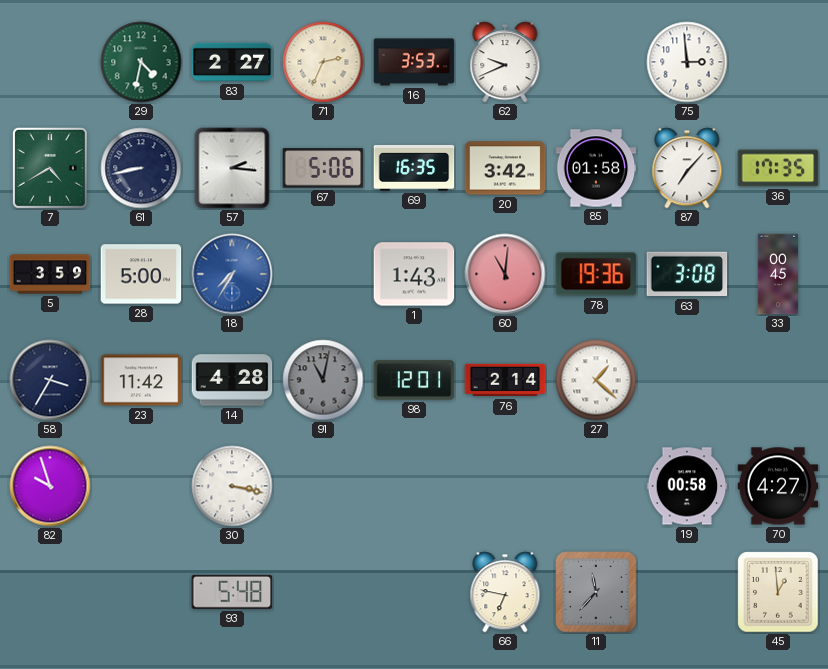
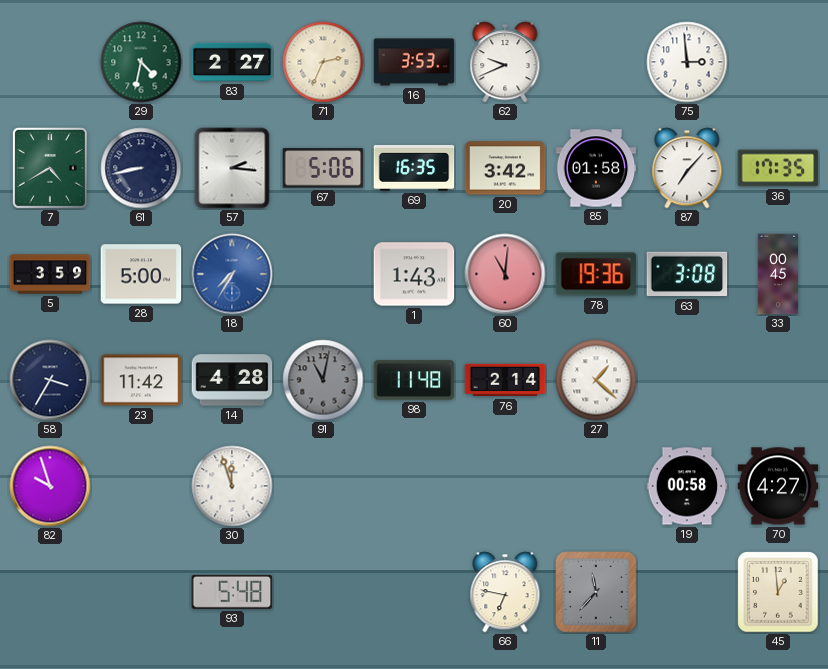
98: 12:01 -> 11:48 (414, 380)
30: 3:17 -> 11:57 (232, 486)
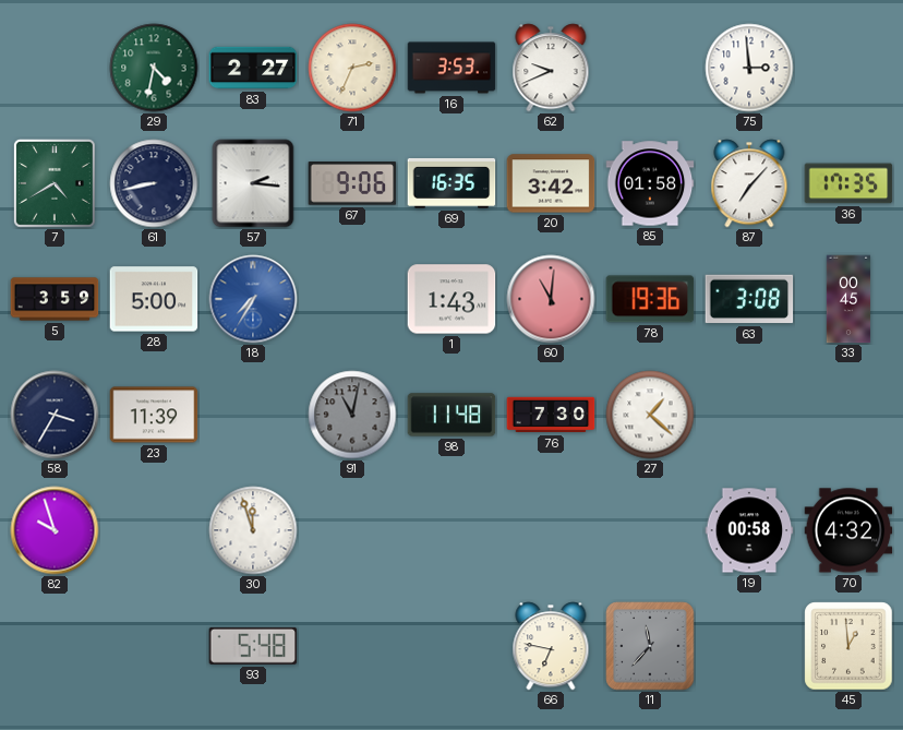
67: 5:06 -> 9:06 (352, 183)
23: 11:42 -> 11:39 (154, 415)
14: 4:28 -> none (232, 380)
76: 2:14 -> 7:30 (551, 415)
70: 4:27 -> 4:32 (848, 530)
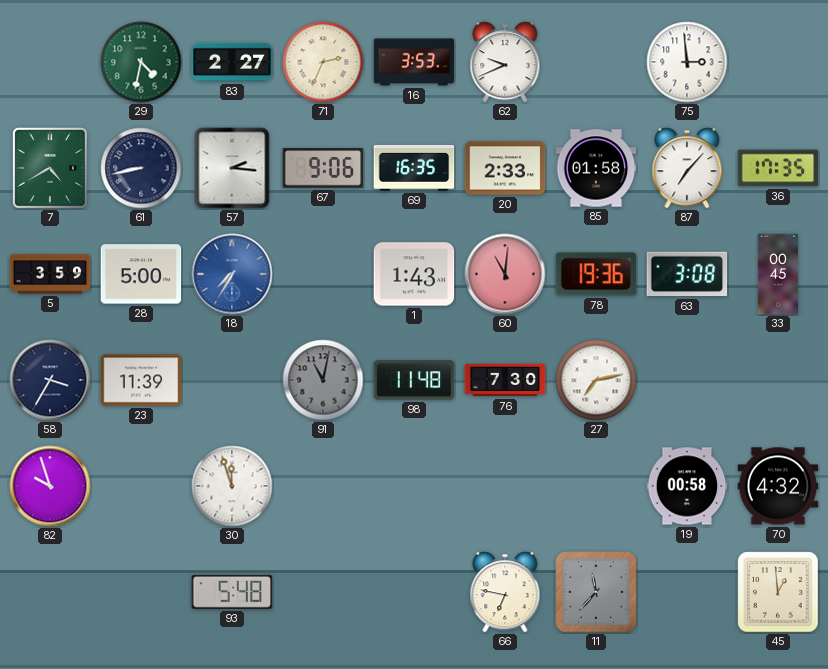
20: 3:42 -> 2:33 (505, 168)
27: 1:22 -> 7:13 (596, 380)
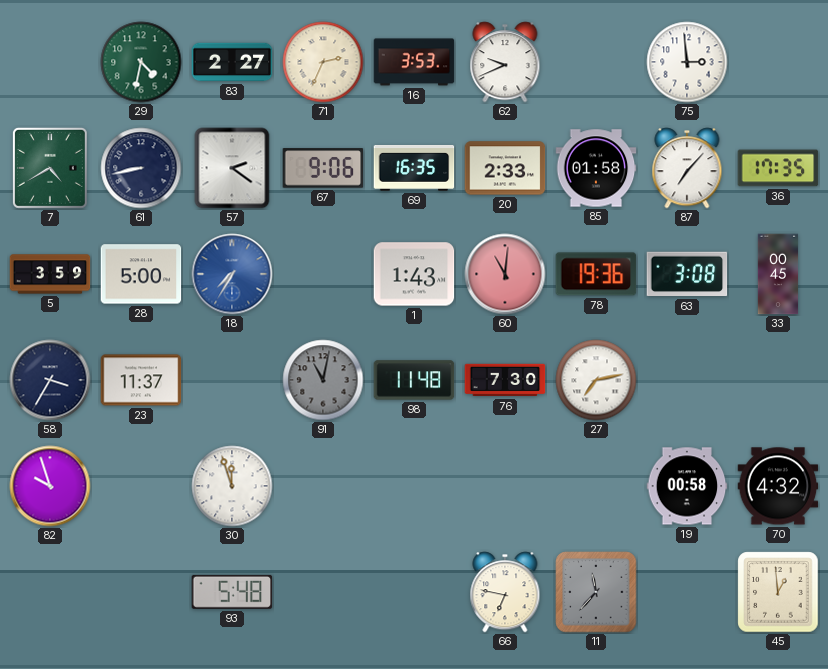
57: 2:16 -> 2:21 (232, 168)
23: 11:39 -> 11:37 (141, 380)
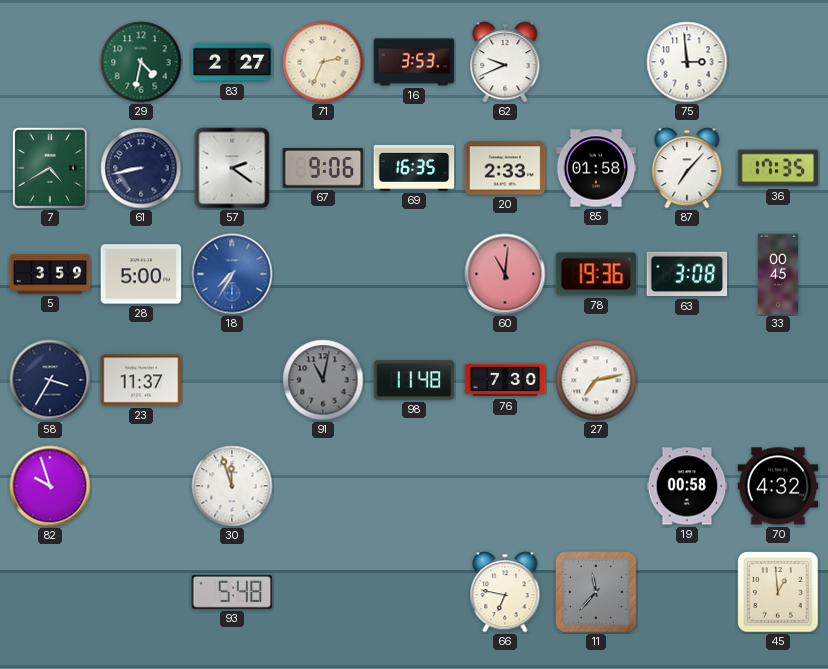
1: 1:43 -> none (414, 274)
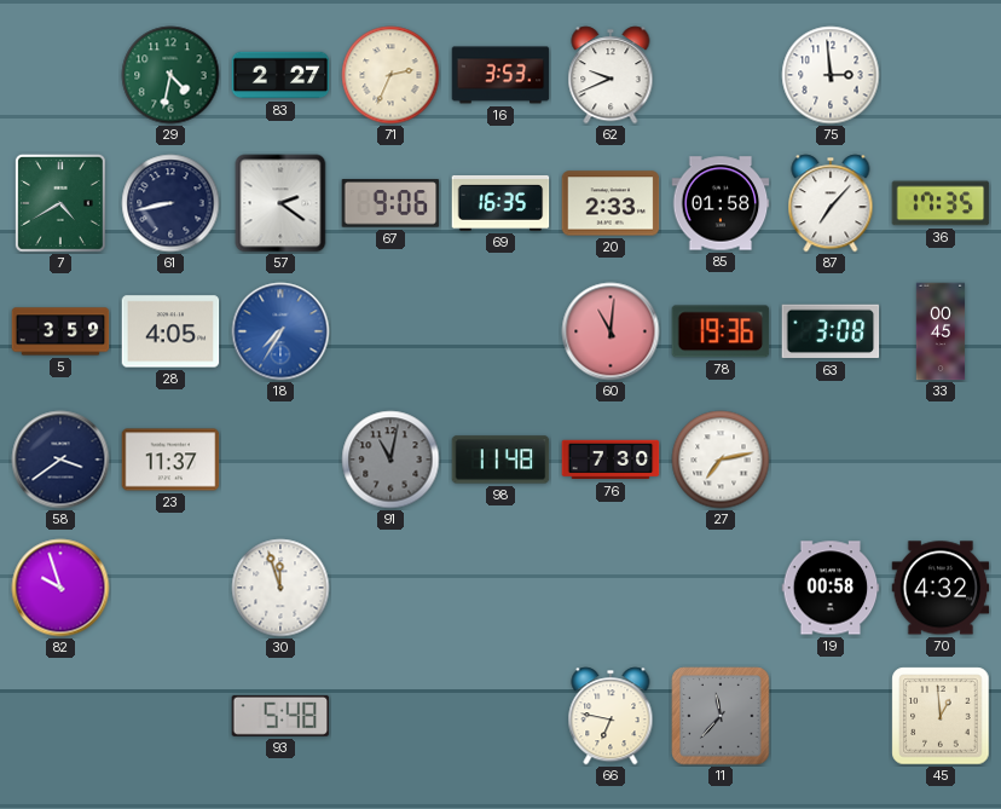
28: 5:00 -> 4:05 (170, 331)
58: 3:35 -> 3:39 (60, 460)
